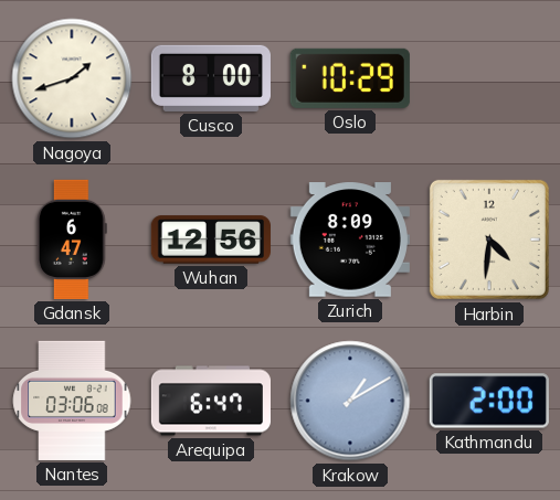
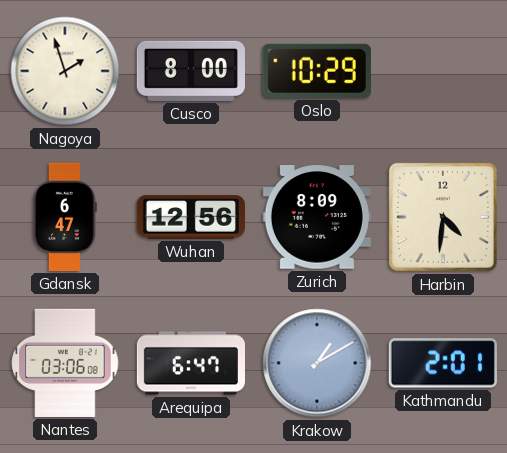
Nagoya: 1:42 -> 1:57 (65, 71)
Kathmandu: 2:00 -> 2:01 (443, 363)
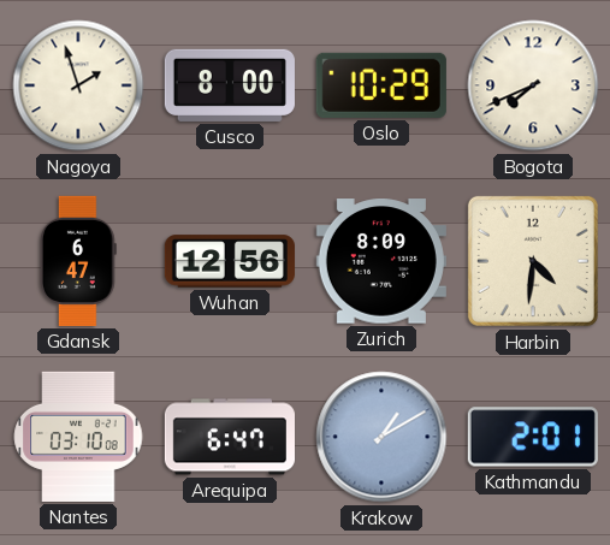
Bogota: none -> 7:41 (533, 85)
Nantes: 03:06 -> 03:10 (78, 437)
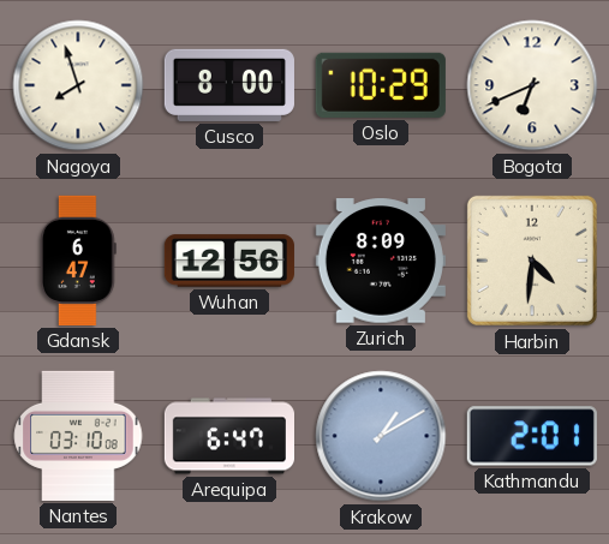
Nagoya: 1:57 -> 7:57 (78, 85)
Bogota: 7:41 -> 6:41 (532, 85)
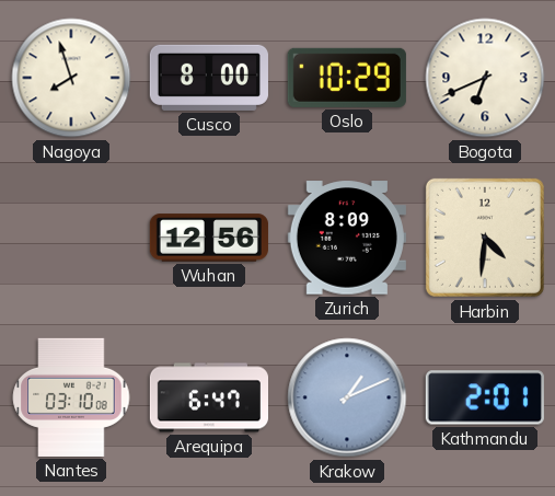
Gdansk: 6:47 -> none (78, 261)
Krakow: 1:10 -> 1:11 (347, 397)
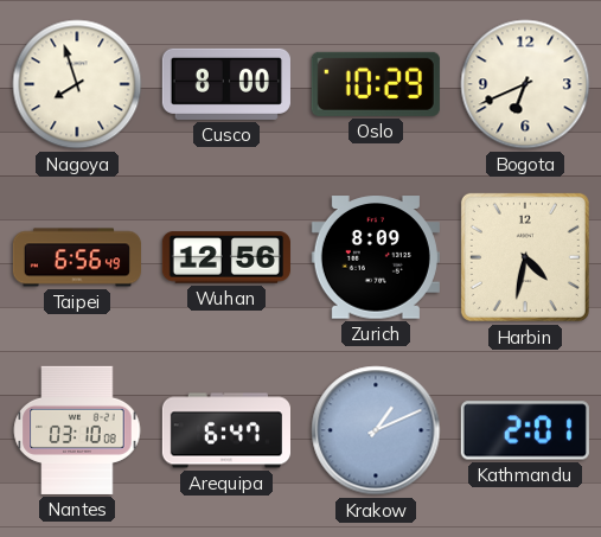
Taipei: none -> 6:56 (76, 257)
Harbin: 4:31 -> 4:32 (525, 257)
